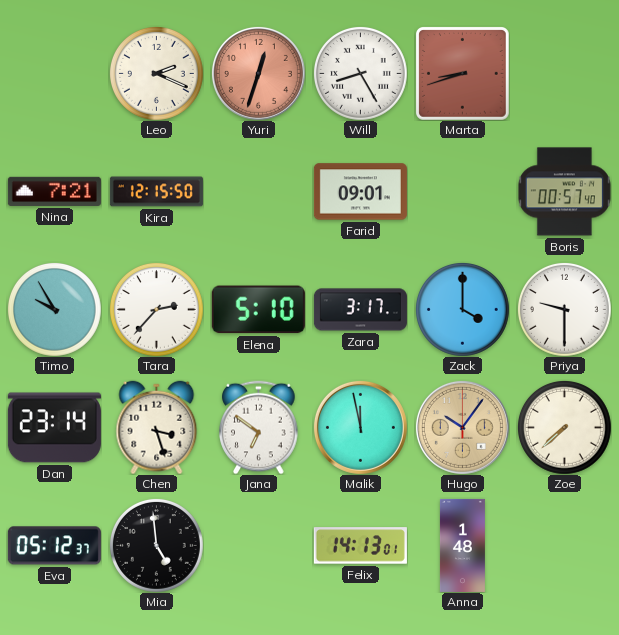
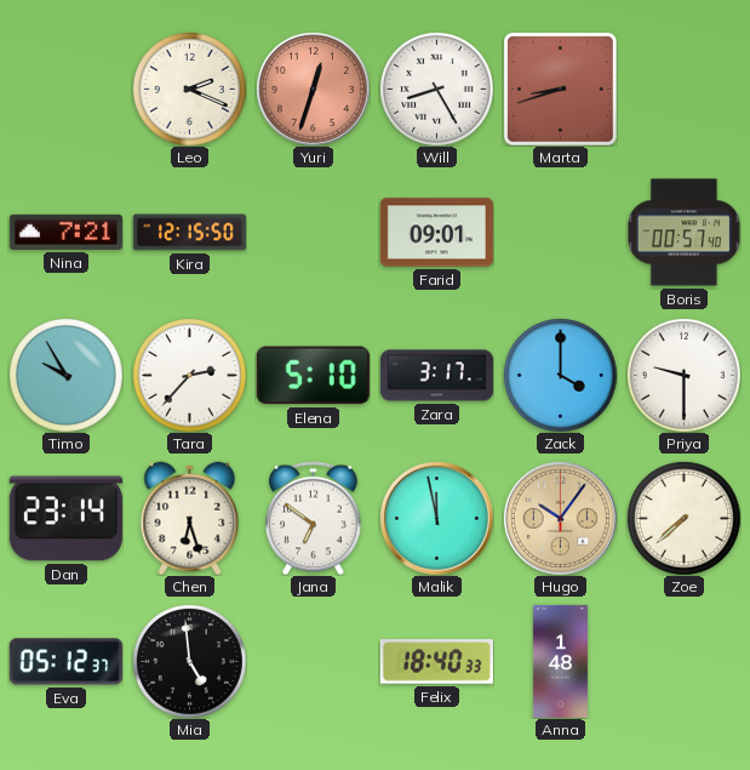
Chen: 3:27 -> 6:27 (190, 518)
Felix: 14:13 -> 18:40 (436, 662)
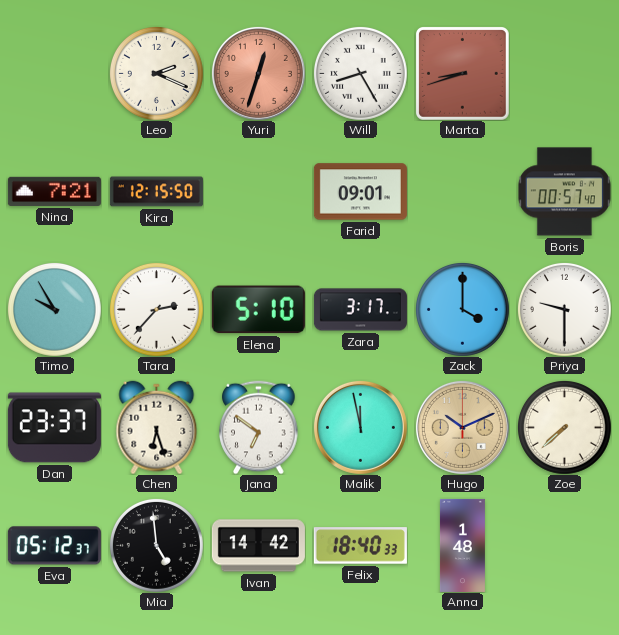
Dan: 23:14 -> 23:37 (54, 428)
Hugo: 10:06 -> 10:11 (462, 427)
Ivan: none -> 14:42 (258, 546)
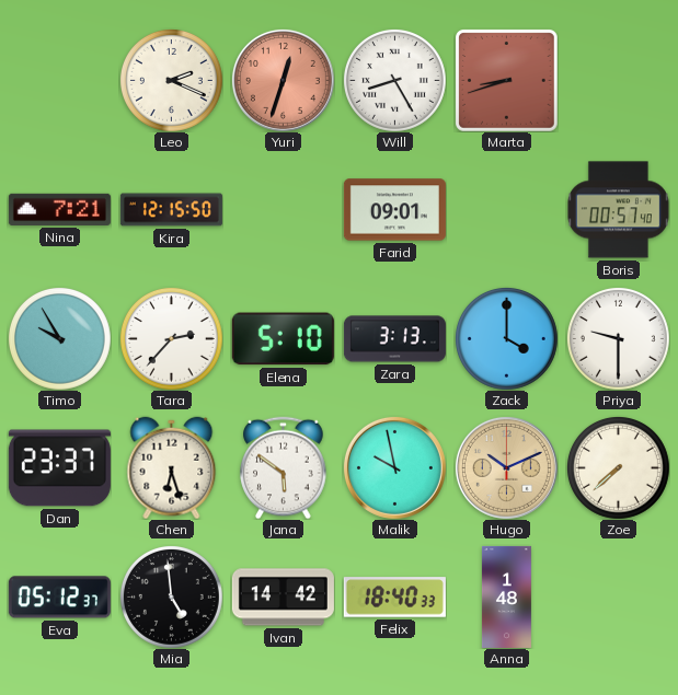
Zara: 3:17 -> 3:13 (394, 339)
Jana: 6:51 -> 5:51 (284, 467)
Malik: 11:58 -> 9:58 (394, 467)
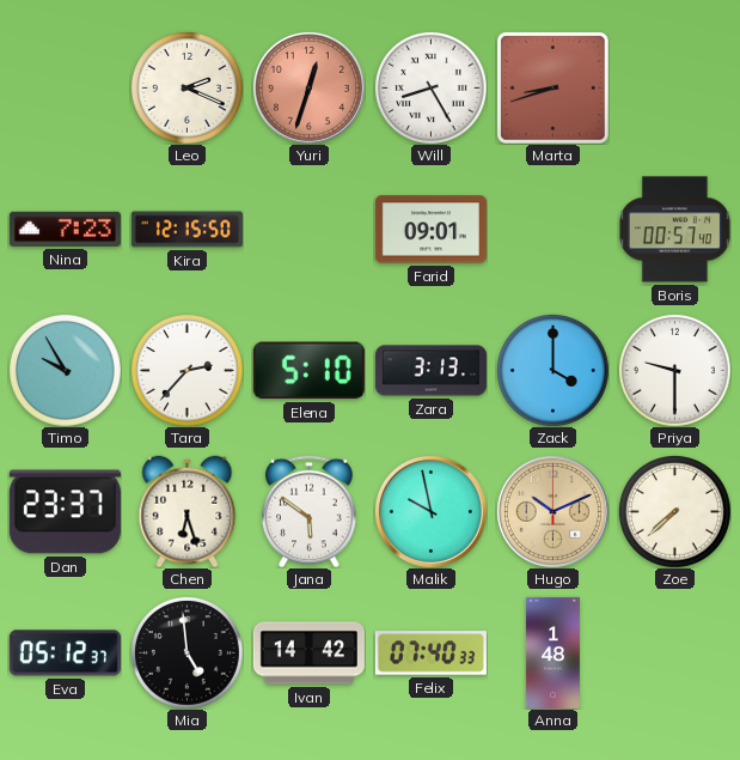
Nina: 7:21 -> 7:23 (65, 229)
Felix: 18:40 -> 07:40 (430, 653)
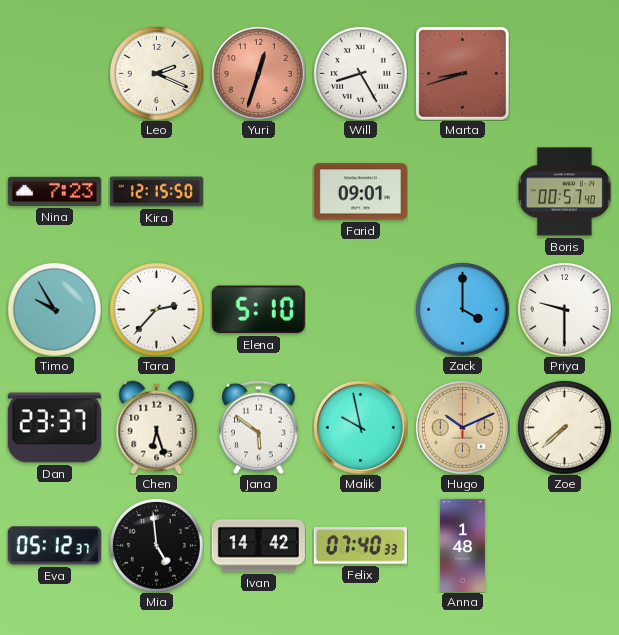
Zara: 3:13 -> none (430, 371)
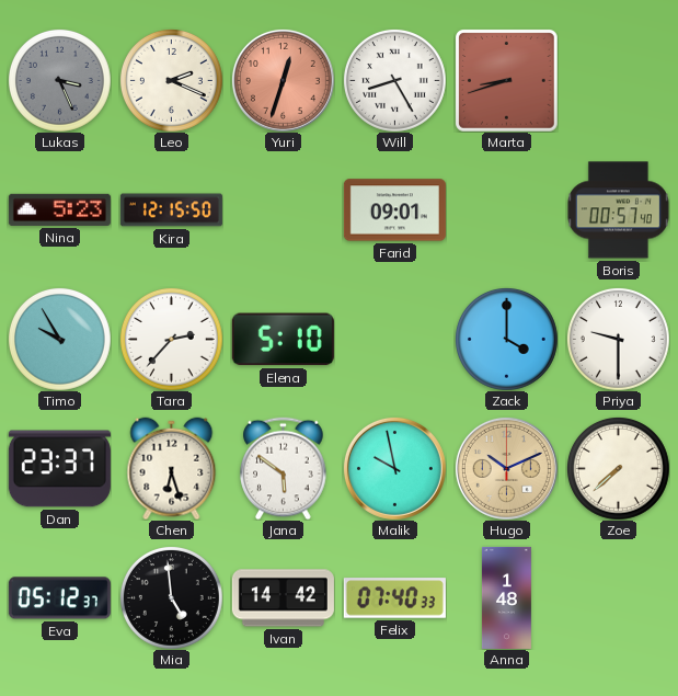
Lukas: none -> 3:26 (59, 80)
Nina: 7:23 -> 5:23 (59, 209)
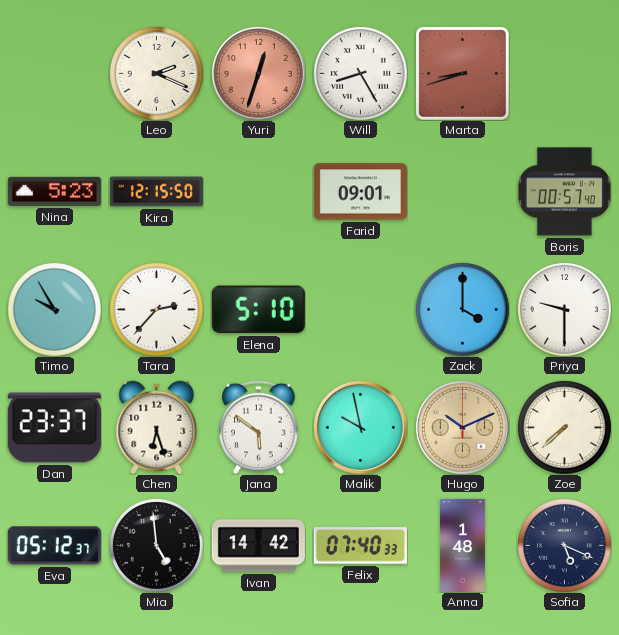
Lukas: 3:26 -> none (59, 80)
Sofia: none -> 5:19 (564, 545)
